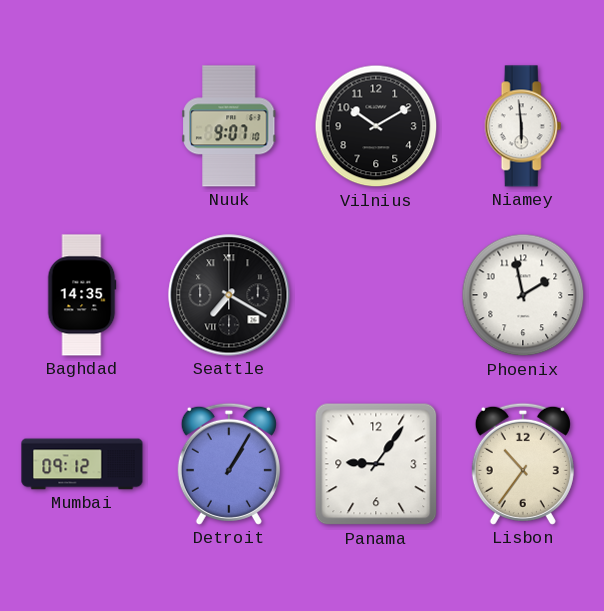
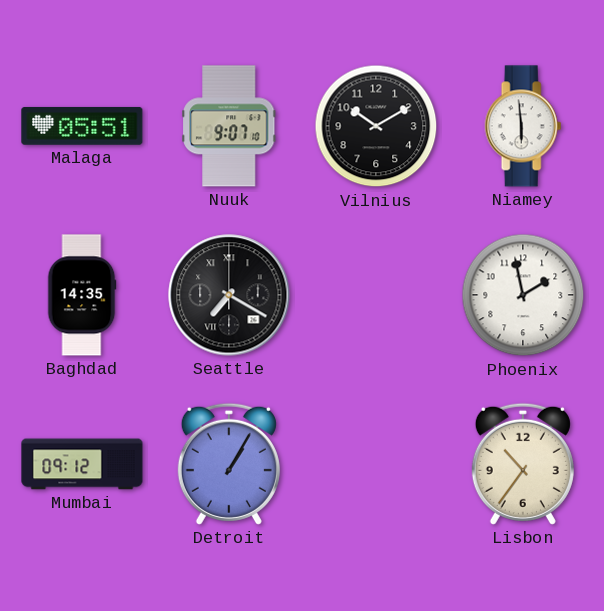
Malaga: none -> 05:51 (82, 126)
Panama: 9:06 -> none (376, 464)
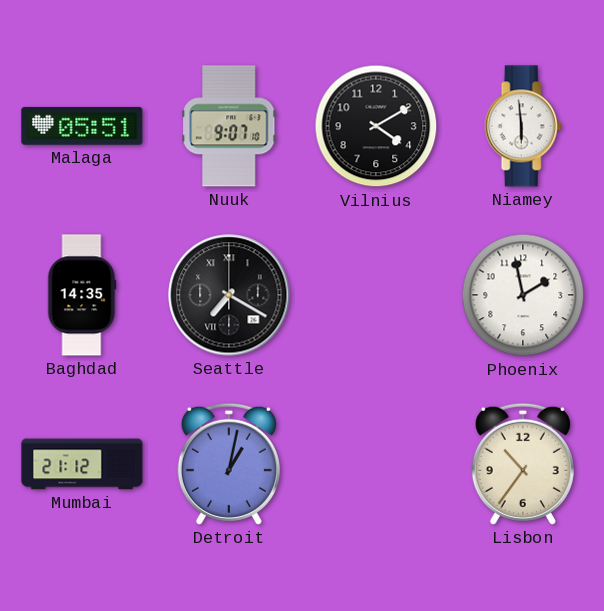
Vilnius: 10:10 -> 4:10 (376, 126)
Mumbai: 09:12 -> 21:12 (82, 464)
Detroit: 1:05 -> 1:02 (229, 464)
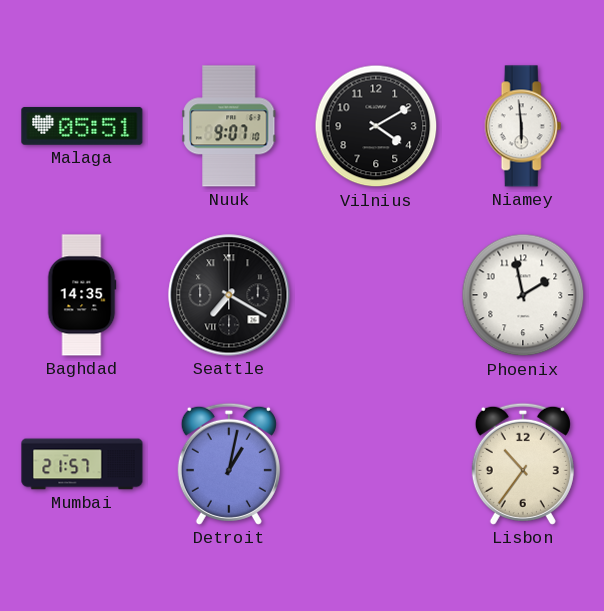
Mumbai: 21:12 -> 21:57 (82, 464)
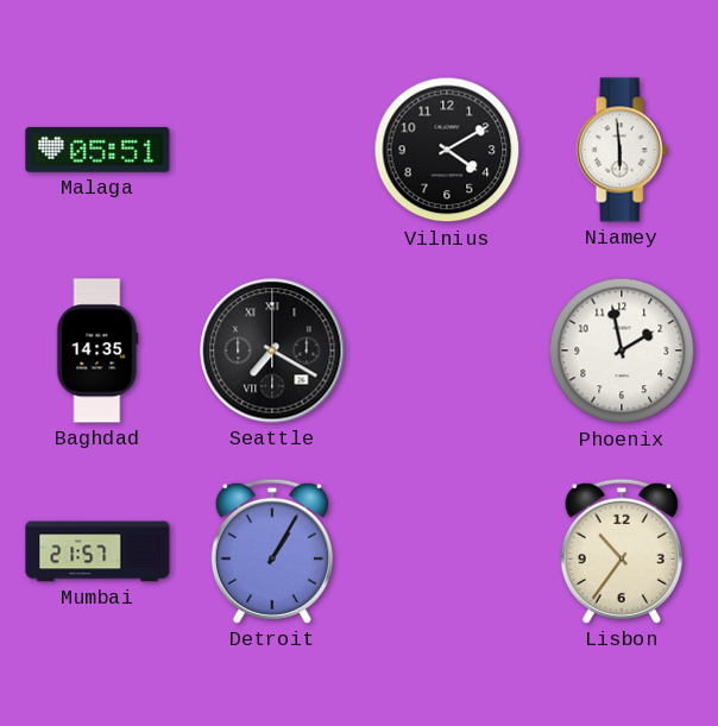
Nuuk: 9:07 -> none (229, 126)
Detroit: 1:02 -> 1:05 (272, 551)
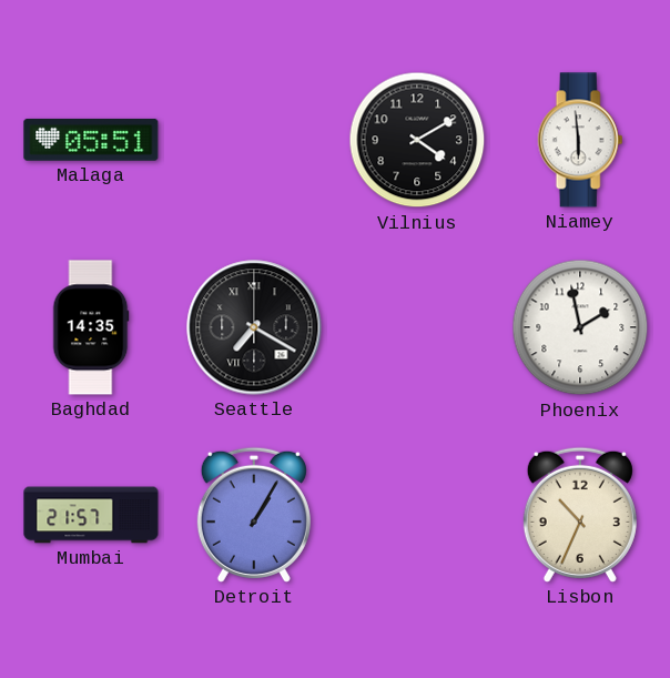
Lisbon: 10:36 -> 10:34 (580, 515)
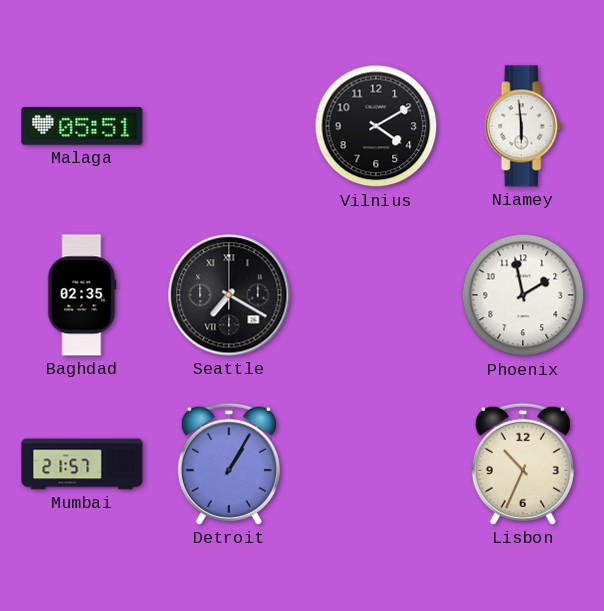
Baghdad: 14:35 -> 02:35 (82, 295)
